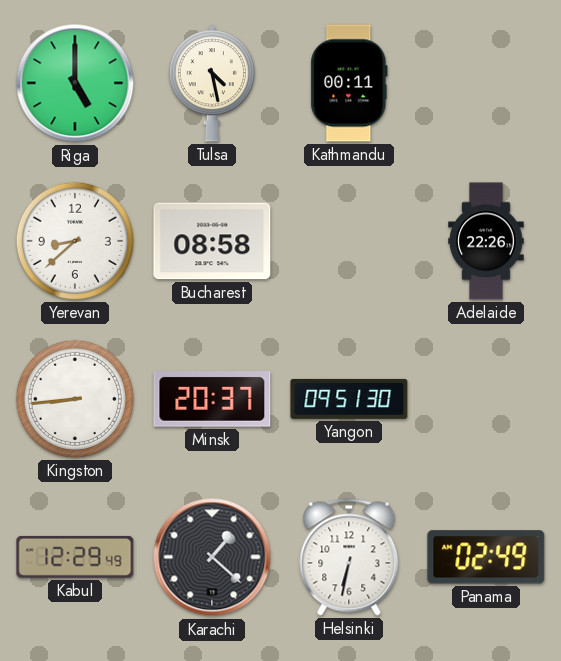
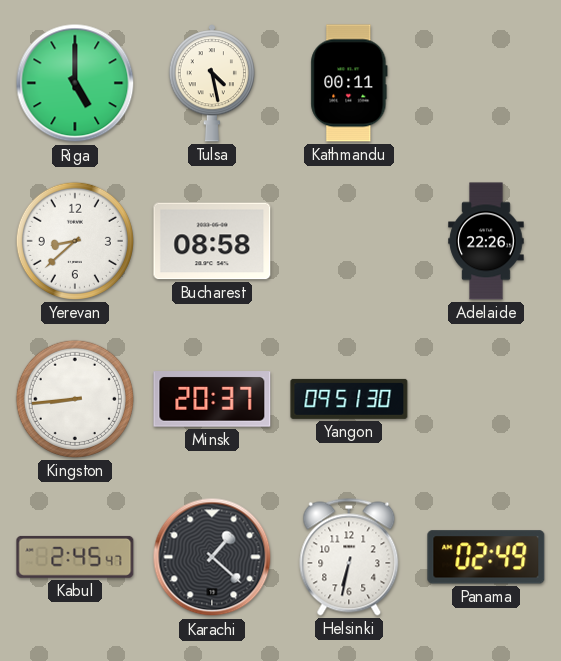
Kabul: 12:29 -> 2:45 (75, 557)
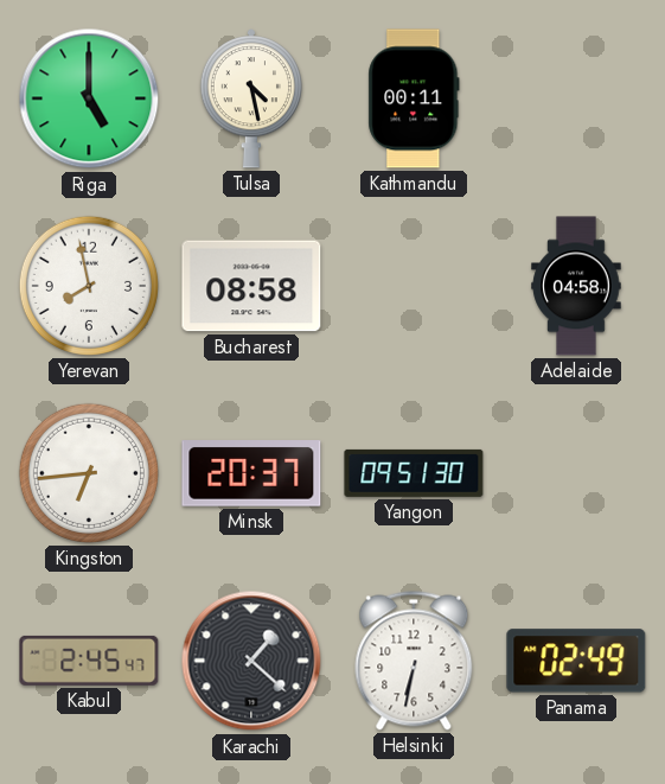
Yerevan: 8:38 -> 7:58 (89, 286)
Adelaide: 22:26 -> 04:58 (576, 286)
Kingston: 8:44 -> 6:44 (89, 473)
